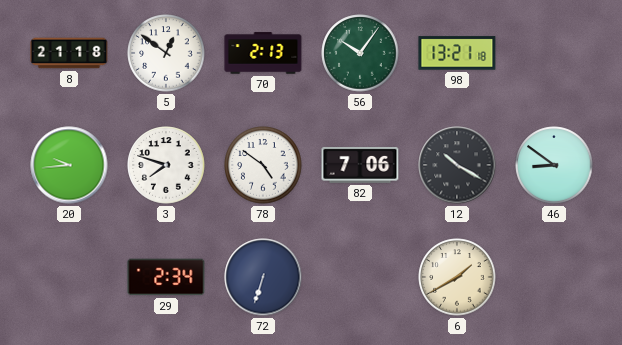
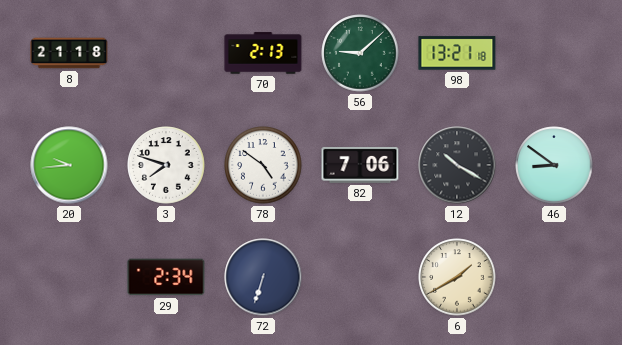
5: 12:51 -> none (166, 53)
56: 10:06 -> 9:08 (360, 53)
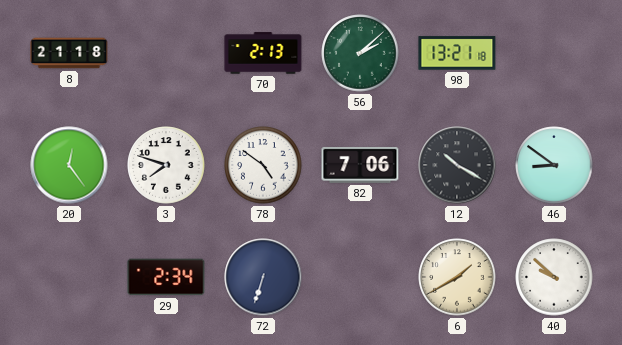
56: 9:08 -> 2:08 (360, 53)
20: 9:44 -> 12:24 (69, 165)
40: none -> 9:52 (554, 277)
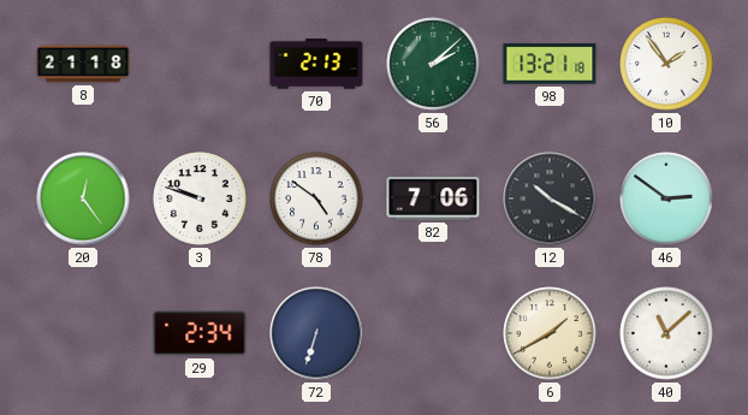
10: none -> 1:54 (666, 64)
3: 7:48 -> 9:48 (200, 198)
46: 8:51 -> 2:51 (666, 198)
40: 9:52 -> 11:08 (666, 333)
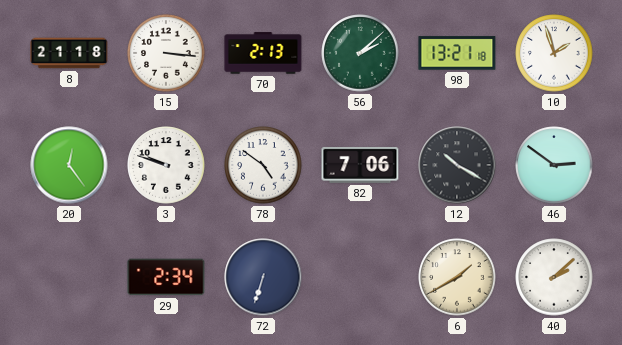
15: none -> 3:16 (166, 53)
10: 1:54 -> 1:57 (554, 53)
40: 11:08 -> 2:08 (554, 277)
